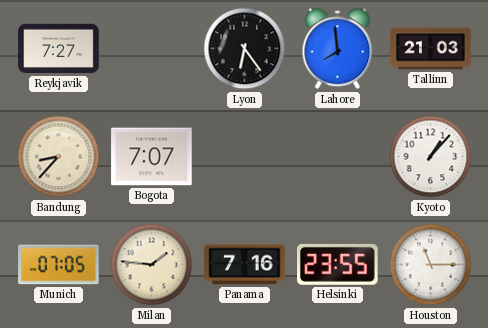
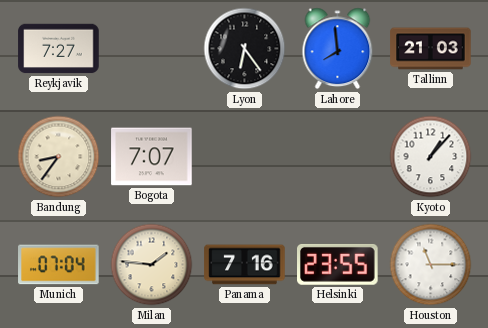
Bandung: 8:37 -> 8:36 (59, 157)
Munich: 07:05 -> 07:04 (59, 265)
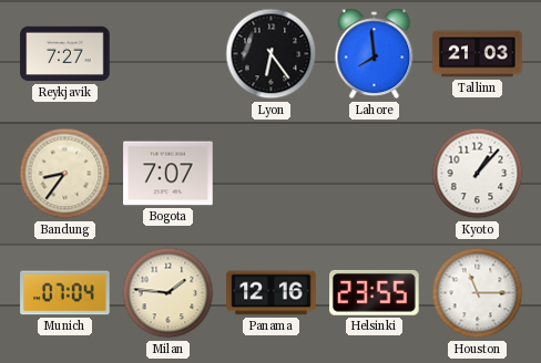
Panama: 7:16 -> 12:16 (272, 293)
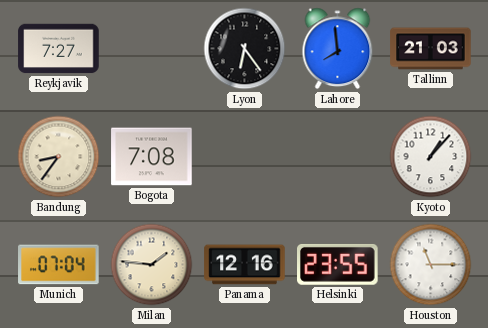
Bogota: 7:07 -> 7:08 (152, 157)
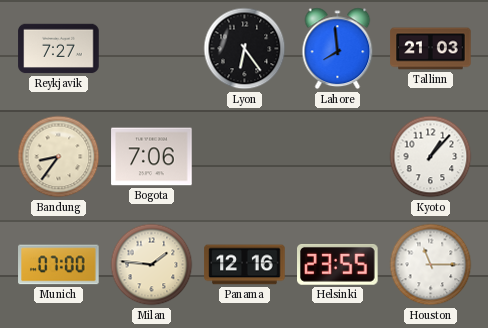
Bogota: 7:08 -> 7:06 (152, 157)
Munich: 07:04 -> 07:00 (59, 265)
